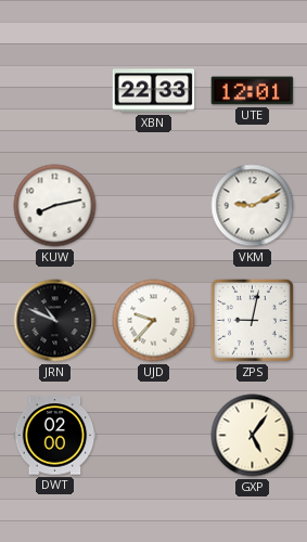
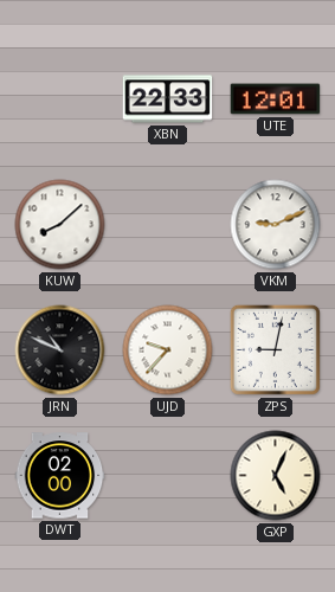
KUW: 8:13 -> 8:08 (60, 225)
GXP: 5:06 -> 5:04 (276, 476)
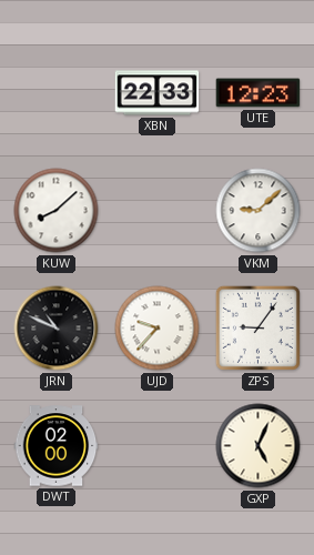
UTE: 12:01 -> 12:23 (259, 93)
VKM: 9:11 -> 9:08 (259, 211)
ZPS: 9:02 -> 9:06 (257, 327)
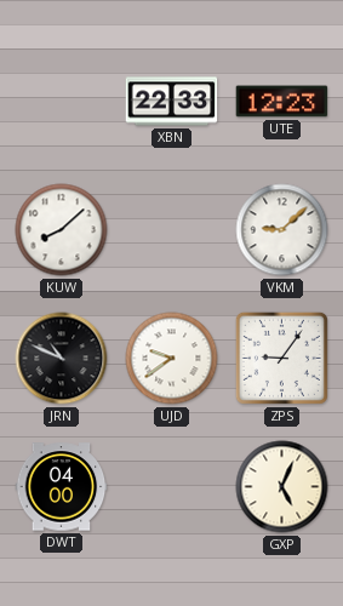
UJD: 9:37 -> 9:39 (172, 359)
DWT: 02:00 -> 04:00 (62, 487)
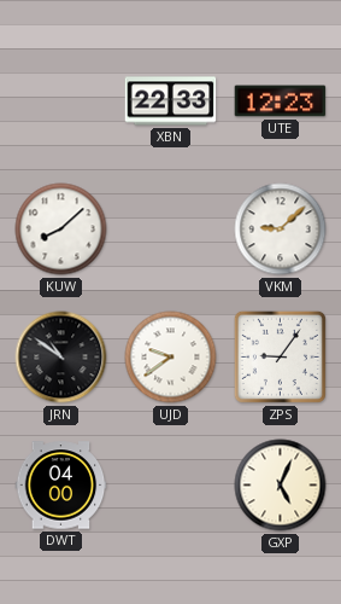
JRN: 10:49 -> 10:51 (61, 358)
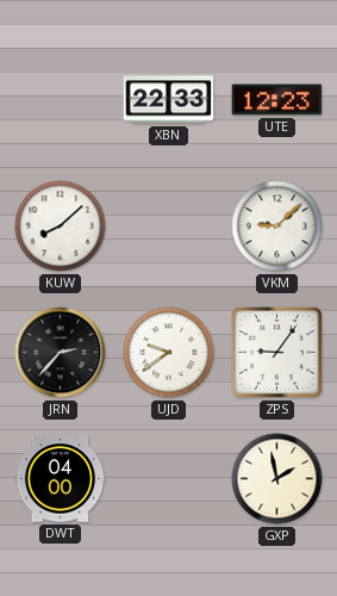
JRN: 10:51 -> 2:37 (61, 353)
GXP: 5:04 -> 1:58 (277, 479)
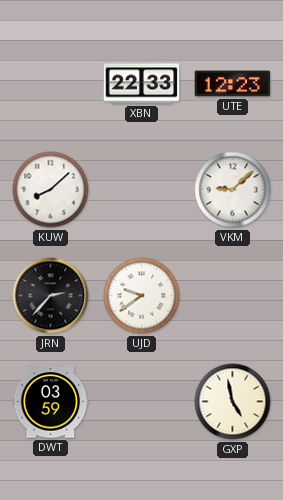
ZPS: 9:06 -> none (276, 352)
DWT: 04:00 -> 03:59 (51, 402)
GXP: 1:58 -> 4:58 (233, 402)
